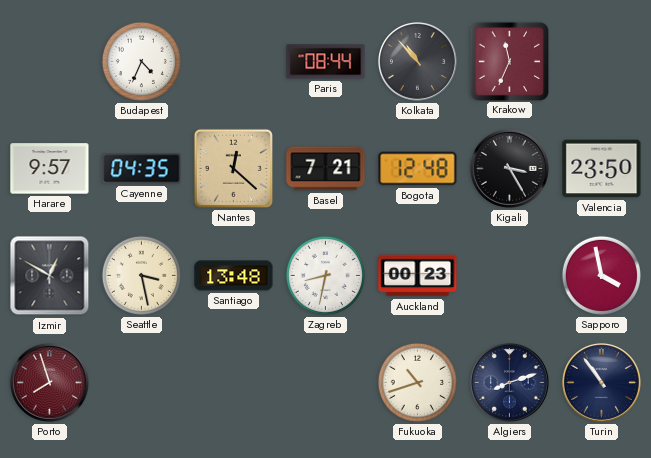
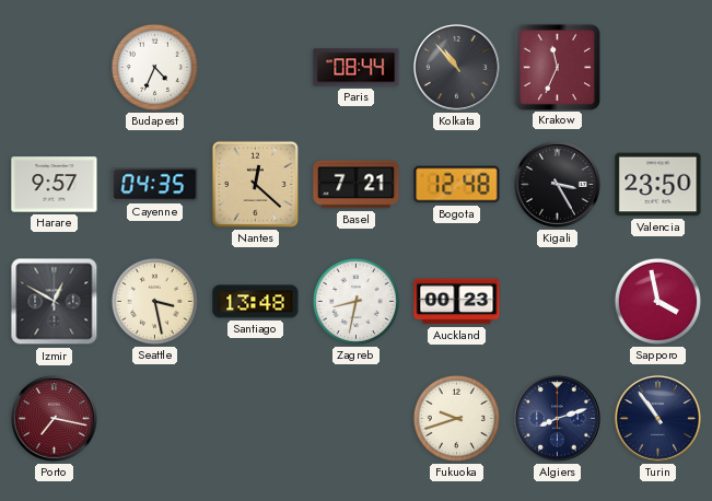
Porto: 7:57 -> 7:17 (54, 418)
Fukuoka: 10:42 -> 9:42 (456, 418)
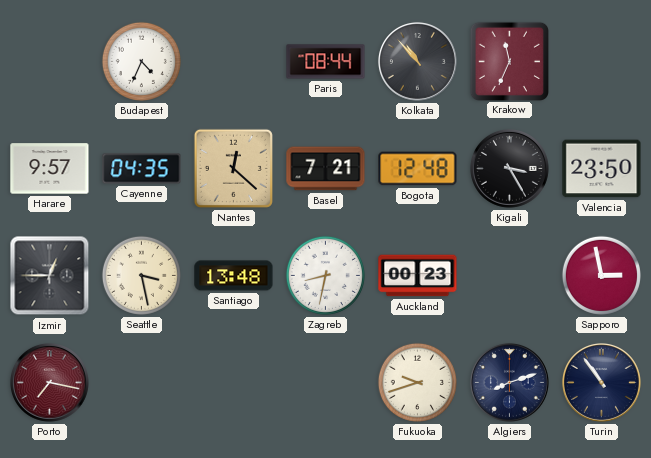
Izmir: 12:50 -> 12:45 (50, 276)
Sapporo: 3:58 -> 2:58 (601, 275)
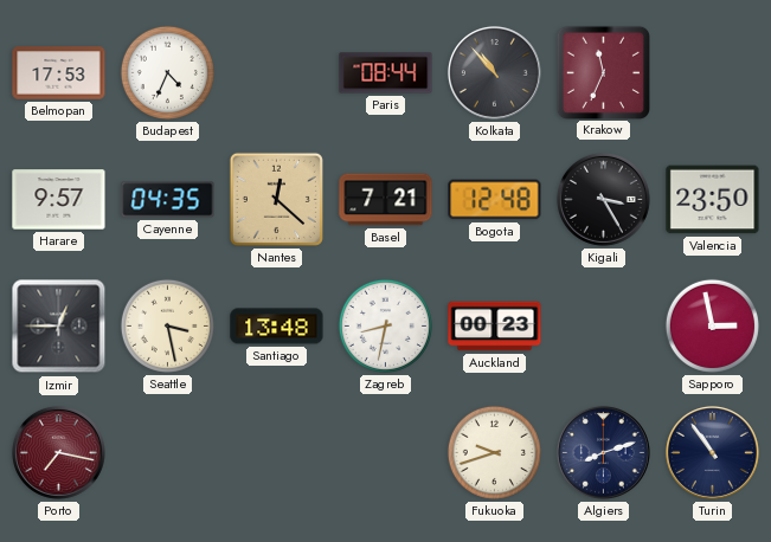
Belmopan: none -> 17:53 (59, 73)
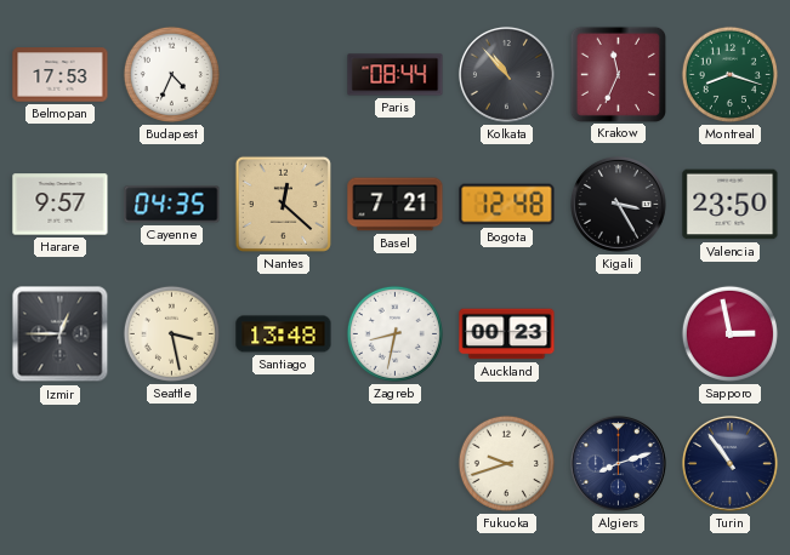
Montreal: none -> 8:18 (729, 74)
Porto: 7:17 -> none (58, 452)
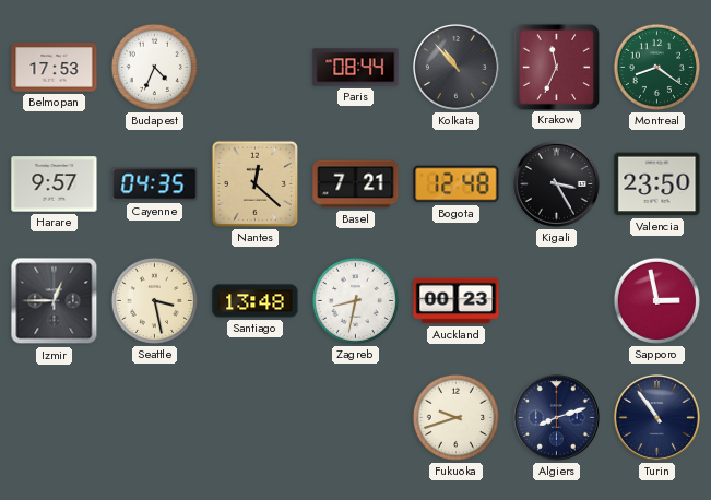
Montreal: 8:18 -> 8:21 (656, 67)
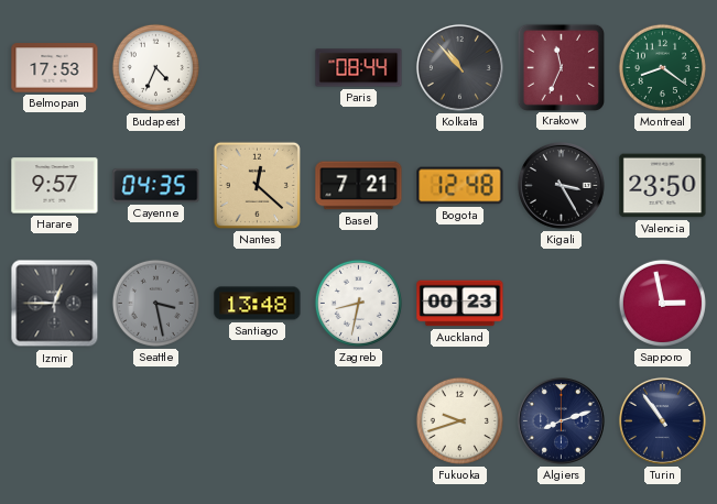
Seattle dial: cream -> grey (155, 303)
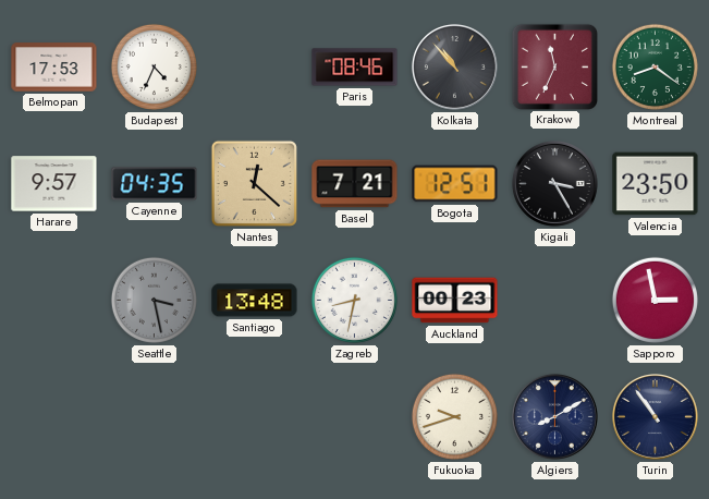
Paris: 08:44 -> 08:46 (355, 68)
Bogota: 12:48 -> 12:51 (455, 184)
Izmir: 12:45 -> none (55, 304)
Algiers: 8:12 -> 8:10 (554, 416)
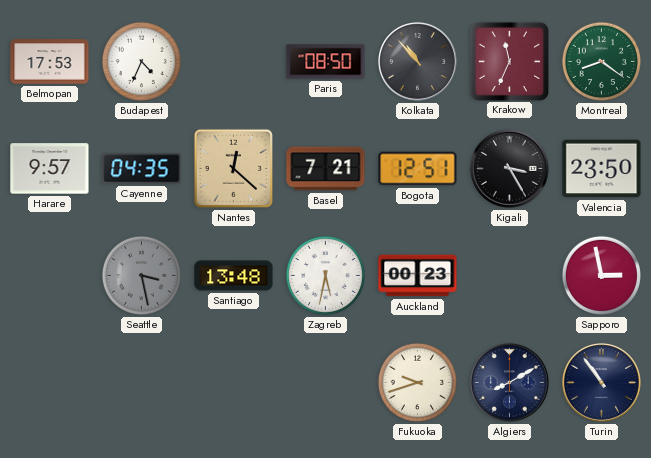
Paris: 08:46 -> 08:50 (326, 62)
Zagreb: 8:32 -> 5:32 (325, 275)
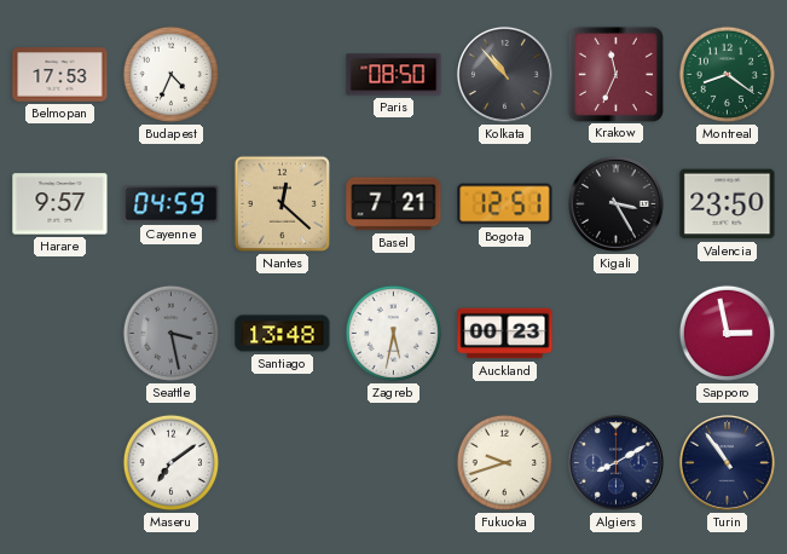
Cayenne: 04:35 -> 04:59 (172, 204)
Maseru: none -> 7:09 (170, 462)
